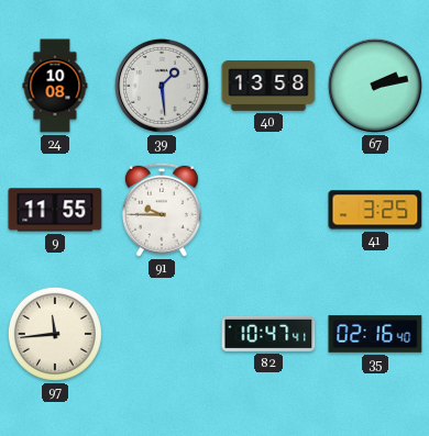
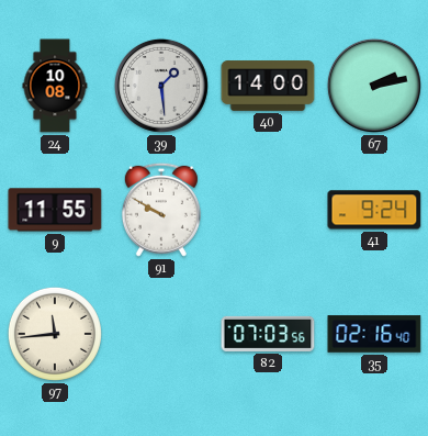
40: 13:58 -> 14:00 (268, 86)
91: 9:45 -> 9:50 (161, 210)
41: 3:25 -> 9:24 (374, 210)
82: 10:47 -> 07:03 (268, 334)
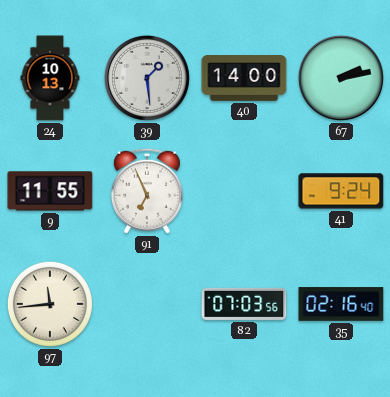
24: 10:08 -> 10:13 (50, 78)
91: 9:50 -> 6:56 (147, 191)
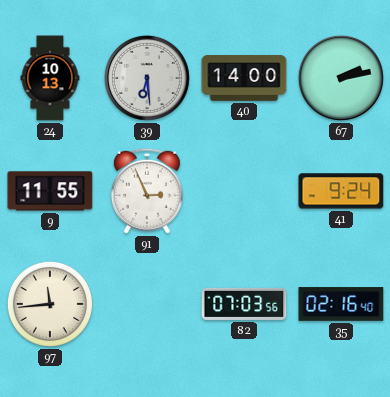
39: 1:29 -> 6:29 (147, 78)
91: 6:56 -> 2:56 (147, 191)
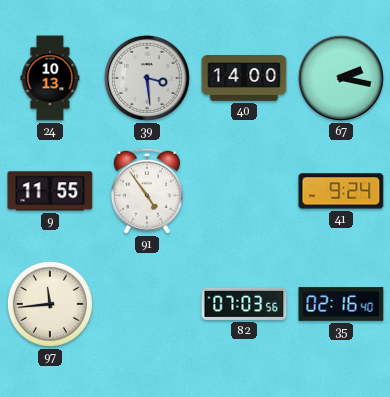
39: 6:29 -> 3:29 (147, 78)
67: 2:13 -> 2:17 (341, 78)
91: 2:56 -> 4:54 (147, 191)
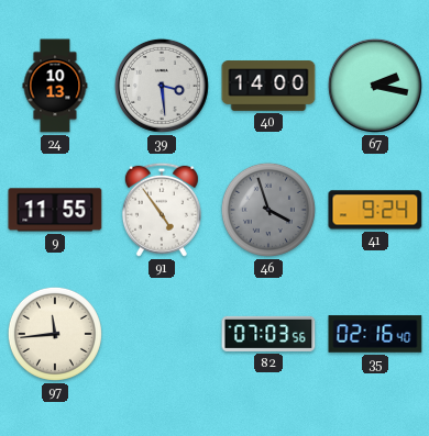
46: none -> 3:57 (268, 210)
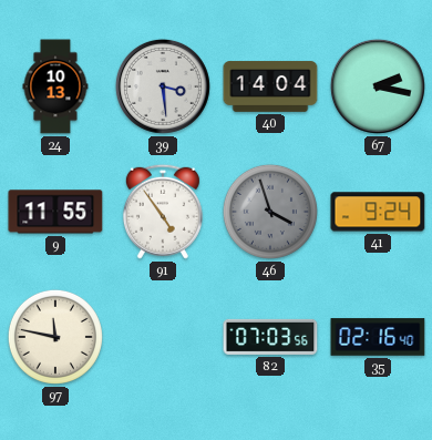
40: 14:00 -> 14:04 (270, 86)
97: 11:44 -> 11:47 (55, 337)
